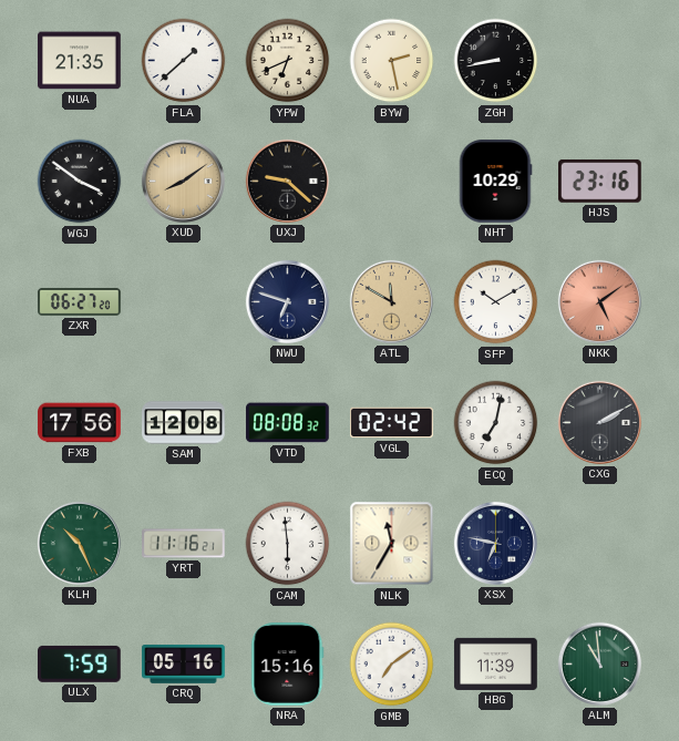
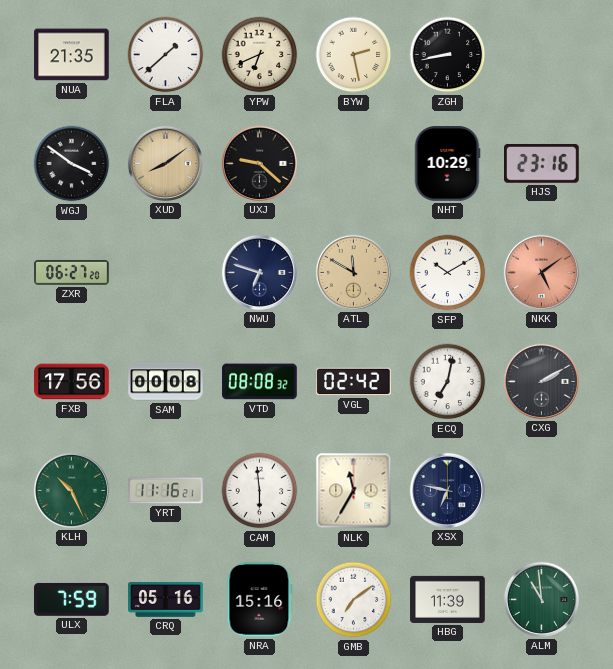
SAM: 12:08 -> 00:08 (166, 382)
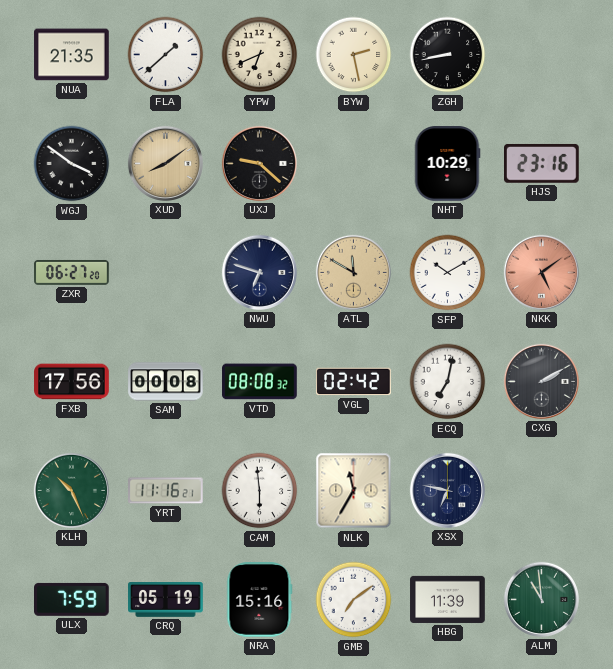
CRQ: 05:16 -> 05:19 (166, 600)
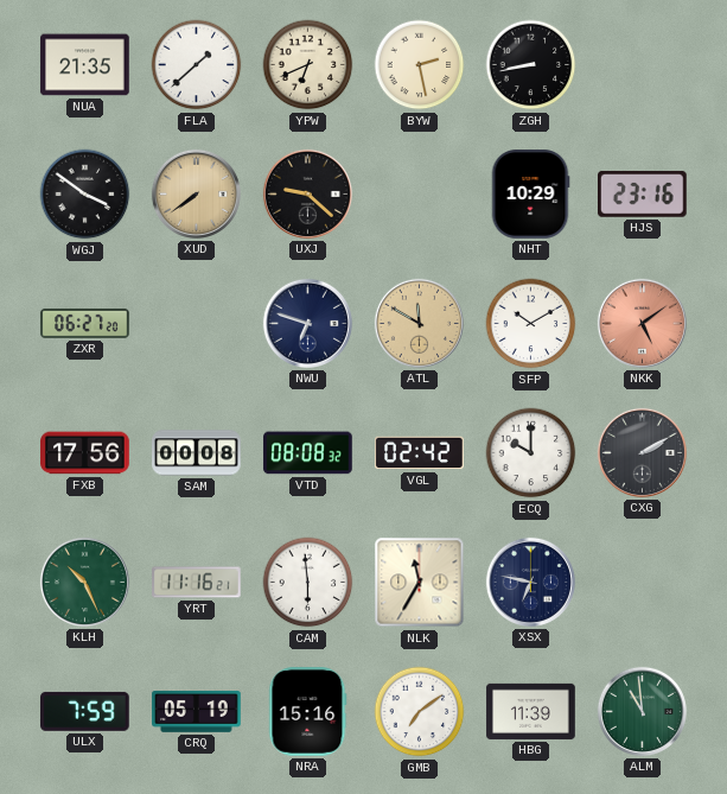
XUD: 8:09 -> 7:39 (196, 193)
ECQ: 7:02 -> 10:00 (531, 453)
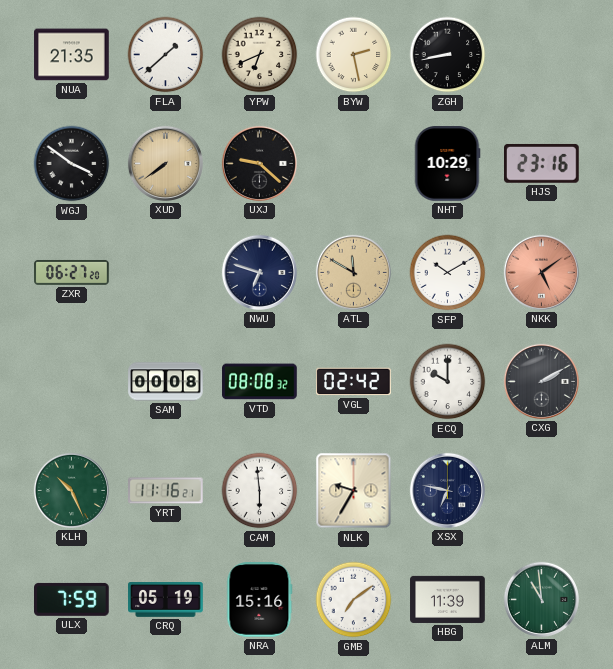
FXB: 17:56 -> none (85, 453)
NLK: 11:35 -> 9:35 (354, 491)
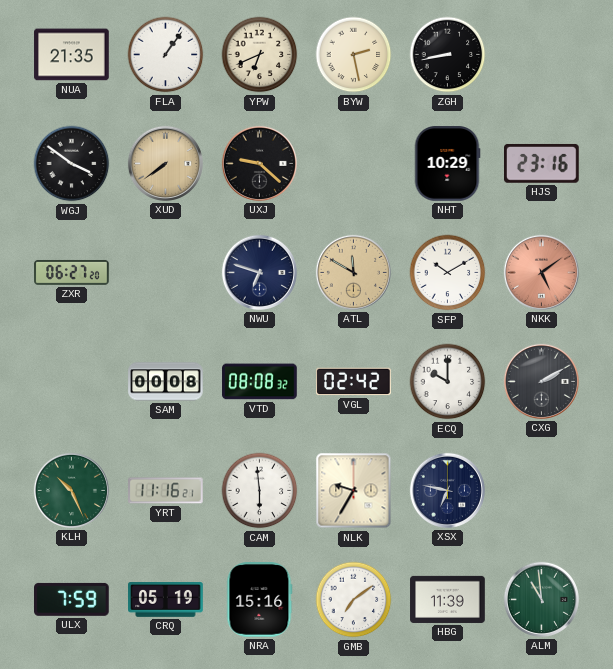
FLA: 1:38 -> 1:06 (166, 55)
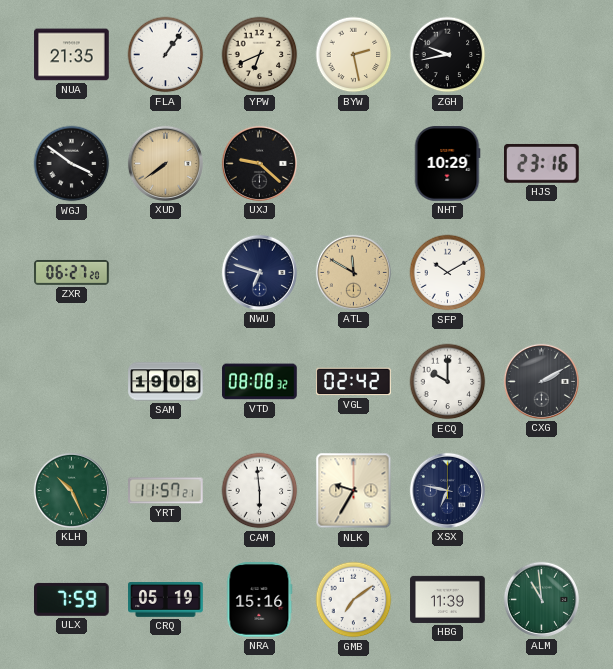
ZGH: 8:43 -> 9:43 (448, 55)
NKK: 5:09 -> none (541, 272)
SAM: 00:08 -> 19:08 (166, 382)
YRT: 11:16 -> 11:57 (166, 491)
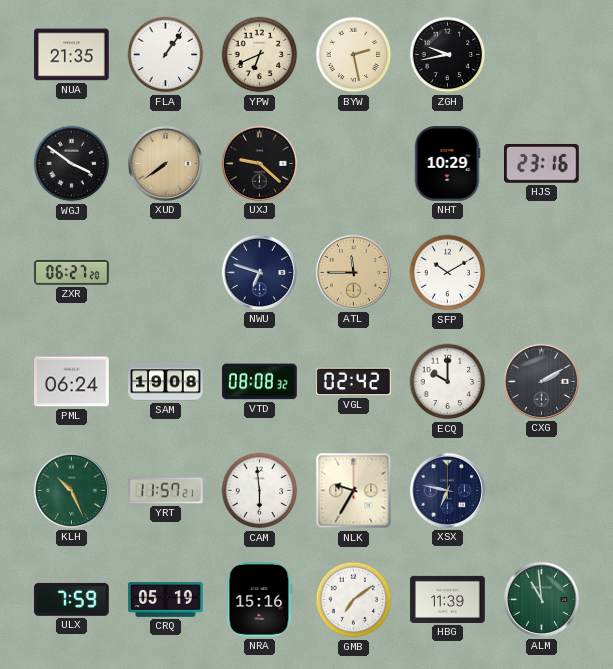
ATL: 11:50 -> 11:45 (353, 272)
PML: none -> 06:24 (72, 382)
